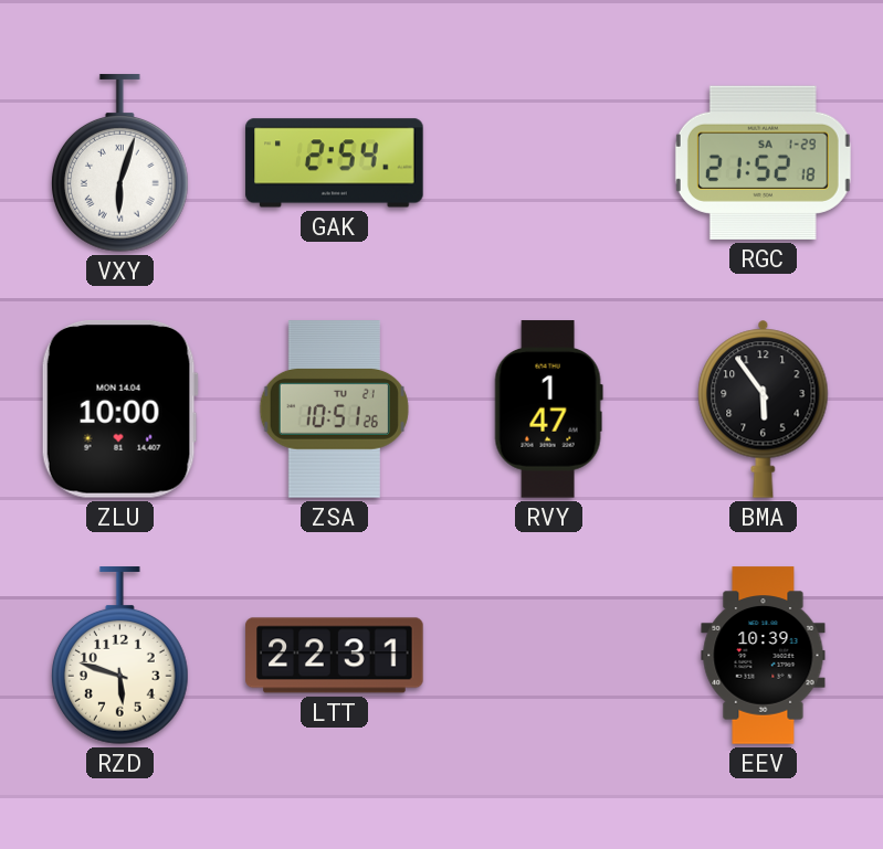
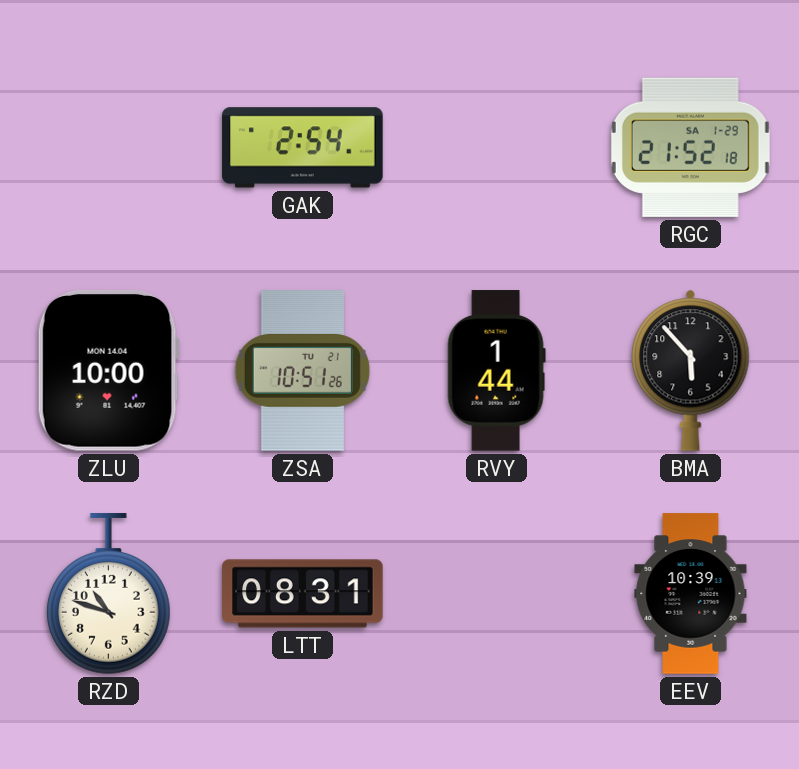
VXY: 6:03 -> none (120, 163)
RVY: 1:47 -> 1:44 (496, 371)
BMA: 5:54 -> 5:53 (691, 370)
RZD: 5:48 -> 10:48 (109, 594)
LTT: 22:31 -> 08:31 (303, 594)
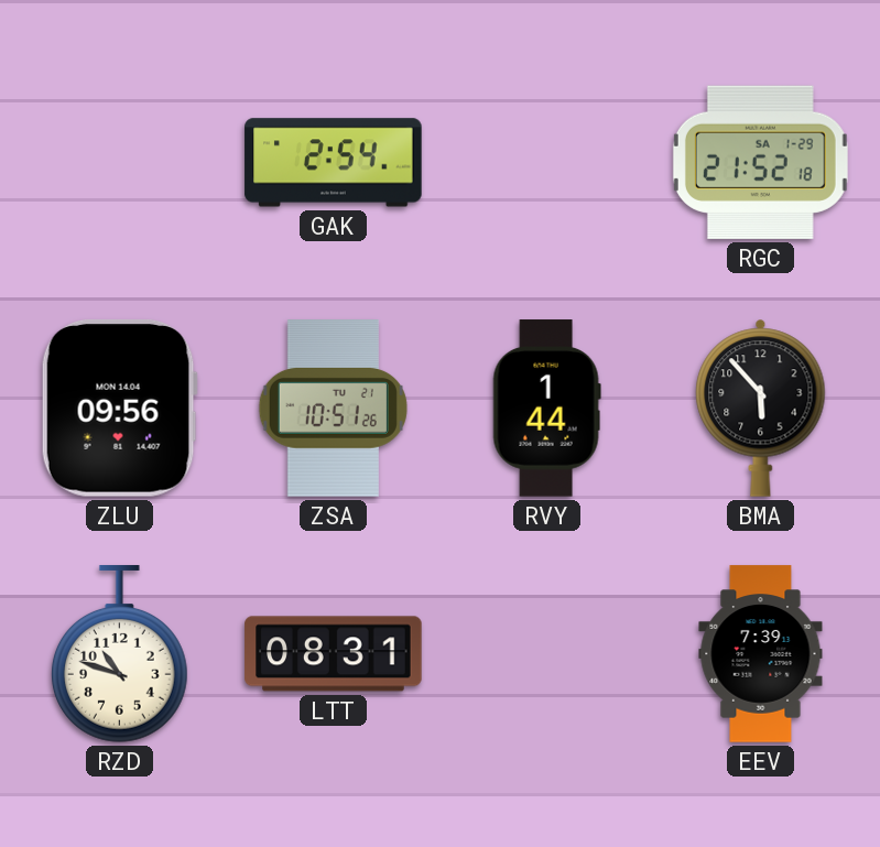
ZLU: 10:00 -> 09:56 (119, 408)
EEV: 10:39 -> 7:39 (761, 654)
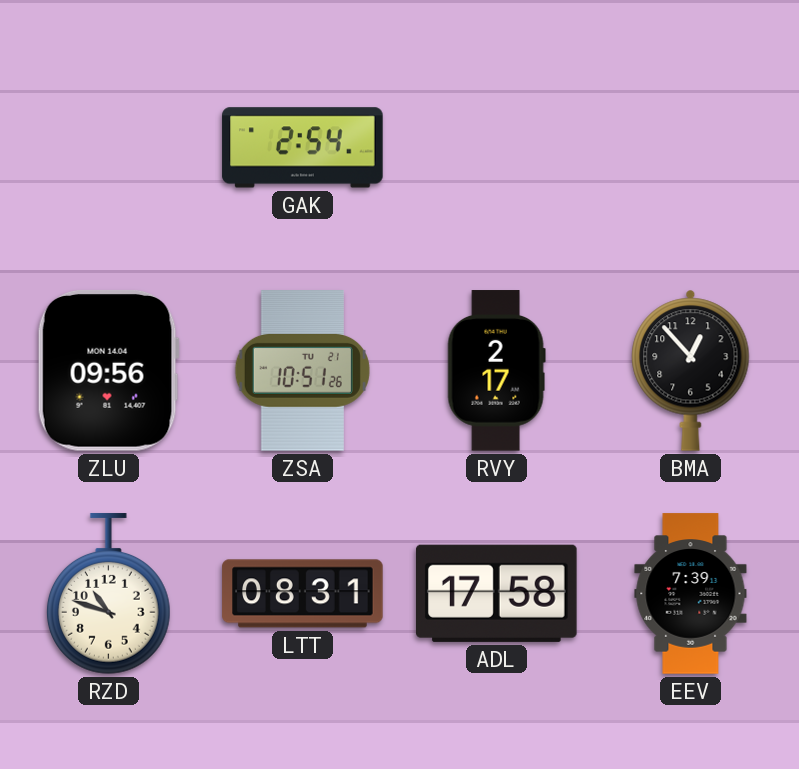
RGC: 21:52 -> none (760, 162)
RVY: 1:44 -> 2:17 (496, 371)
BMA: 5:53 -> 12:53 (691, 370)
ADL: none -> 17:58 (497, 593)
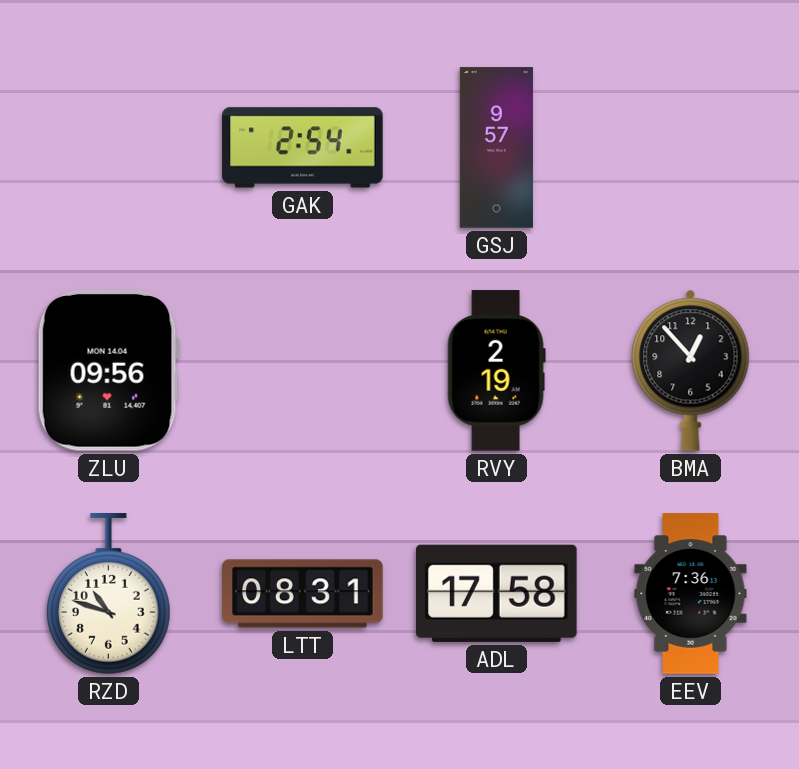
GSJ: none -> 9:57 (496, 148)
ZSA: 10:51 -> none (302, 371)
RVY: 2:17 -> 2:19 (496, 371)
EEV: 7:39 -> 7:36 (691, 594)
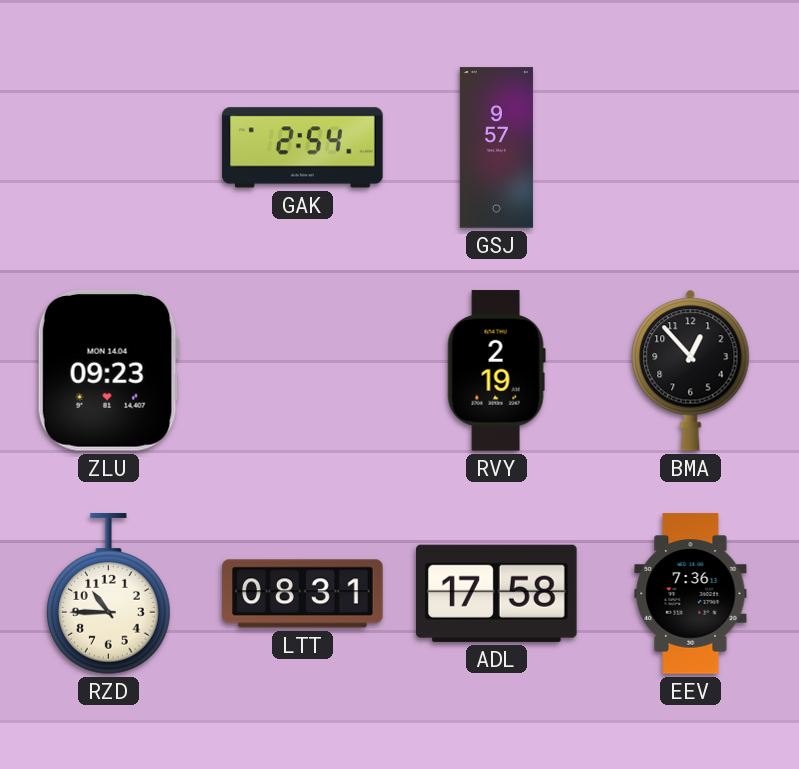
ZLU: 09:56 -> 09:23 (108, 370)
RZD: 10:48 -> 10:45 (109, 594)
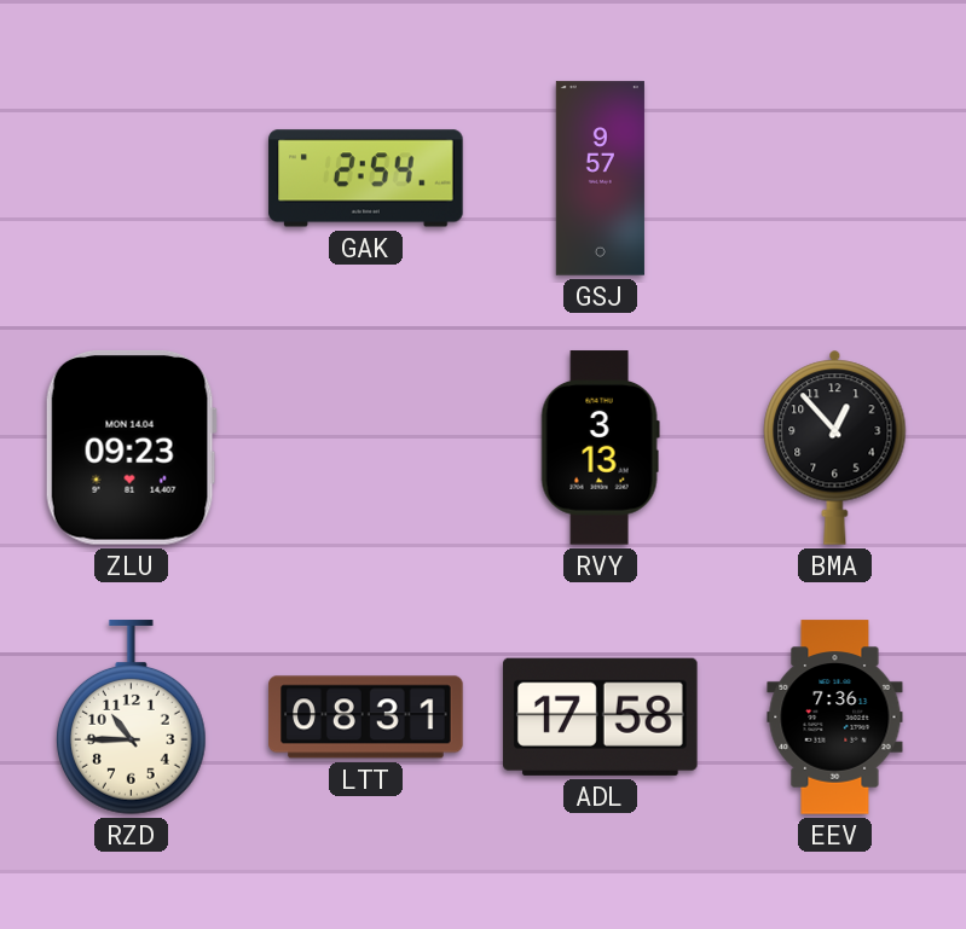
RVY: 2:19 -> 3:13 (600, 448)
